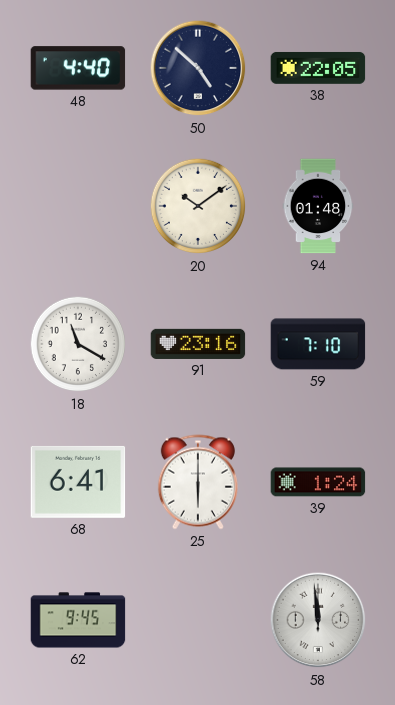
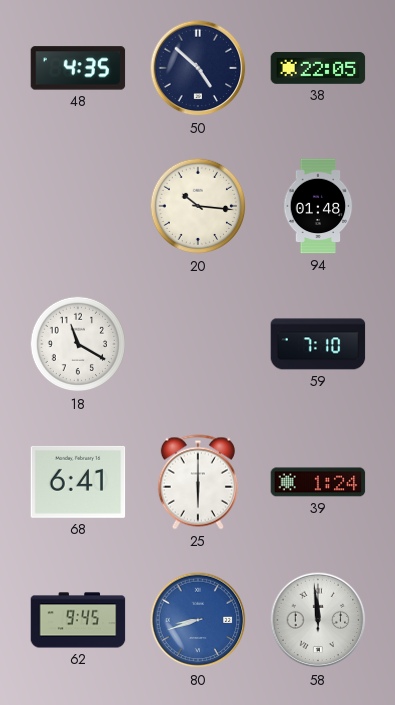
48: 4:40 -> 4:35 (78, 68)
20: 10:09 -> 10:16 (198, 206)
91: 23:16 -> none (198, 344)
80: none -> 8:42 (198, 620)
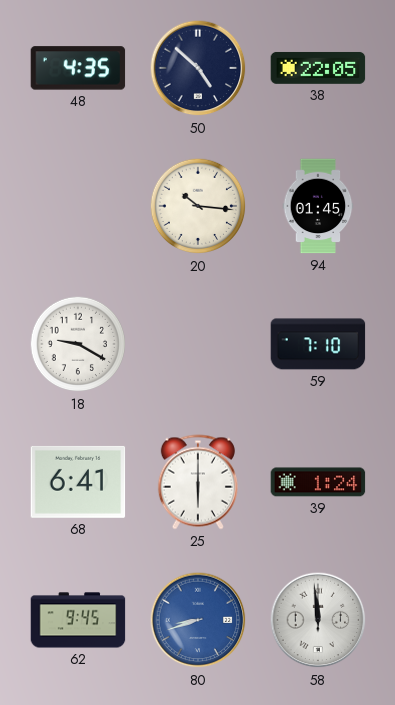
94: 01:48 -> 01:45 (318, 206)
18: 11:20 -> 9:20 (78, 344)
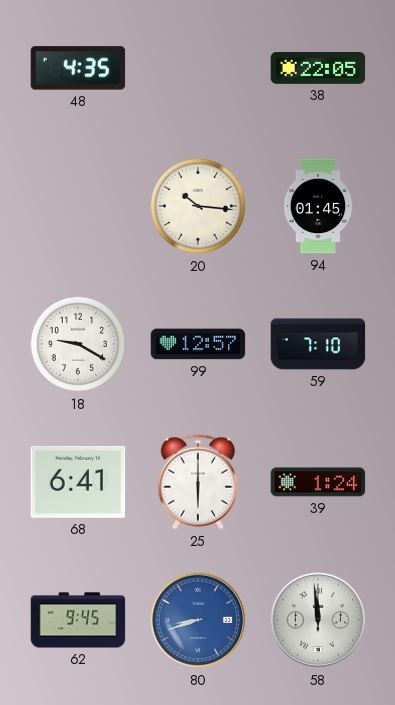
50: 4:52 -> none (198, 68)
99: none -> 12:57 (198, 344)
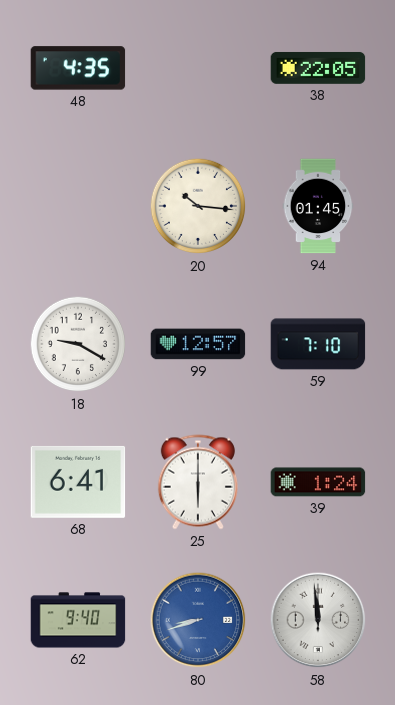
62: 9:45 -> 9:40 (78, 620)
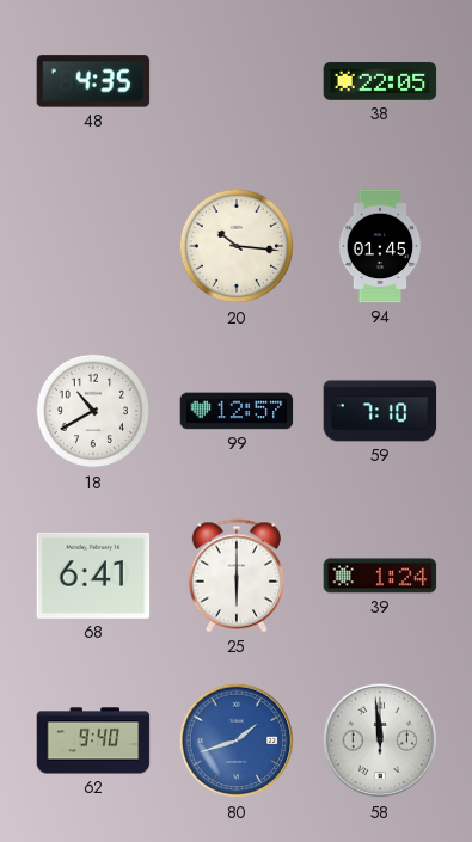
18: 9:20 -> 10:40 (93, 411)
80: 8:42 -> 1:42 (237, 740)
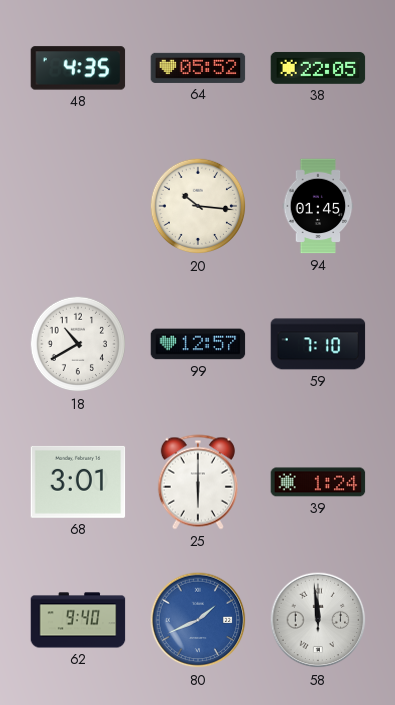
64: none -> 05:52 (198, 68)
68: 6:41 -> 3:01 (78, 482)
80: 1:42 -> 1:41 (198, 620)
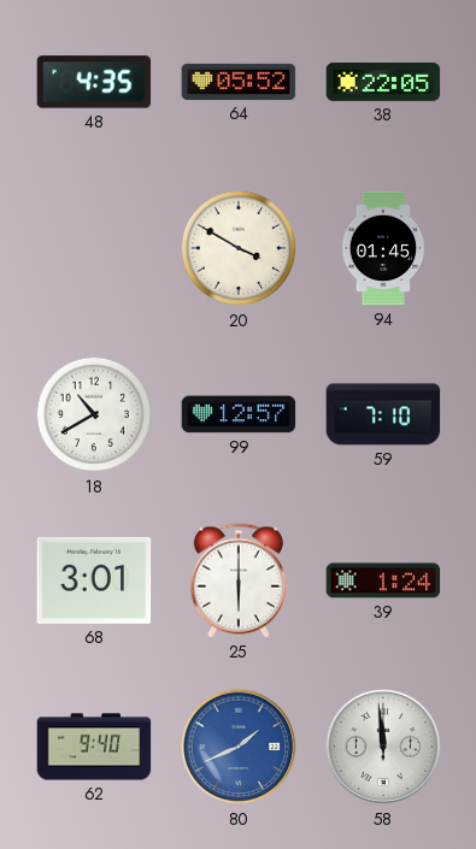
20: 10:16 -> 3:50 (239, 248)
